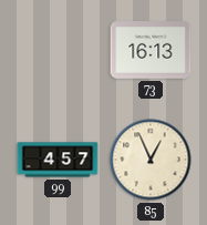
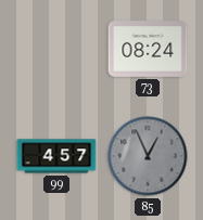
73: 16:13 -> 08:24 (148, 49)
85 dial: cream -> grey (148, 156)
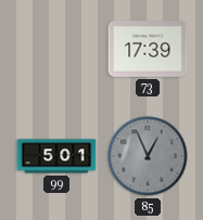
73: 08:24 -> 17:39 (148, 49)
99: 4:57 -> 5:01 (56, 156)
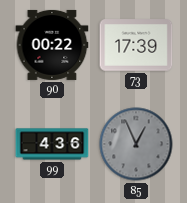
90: none -> 00:22 (52, 45)
99: 5:01 -> 4:36 (52, 144)
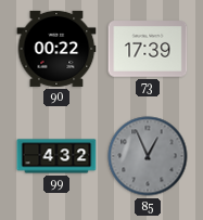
99: 4:36 -> 4:32 (56, 156)
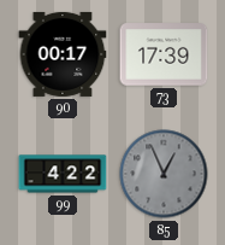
90: 00:22 -> 00:17 (63, 54)
99: 4:32 -> 4:22 (63, 174)
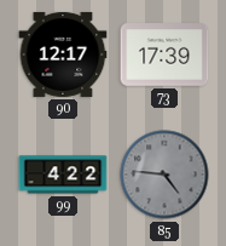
90: 00:17 -> 12:17 (63, 55)
85: 12:56 -> 4:46 (164, 175)
